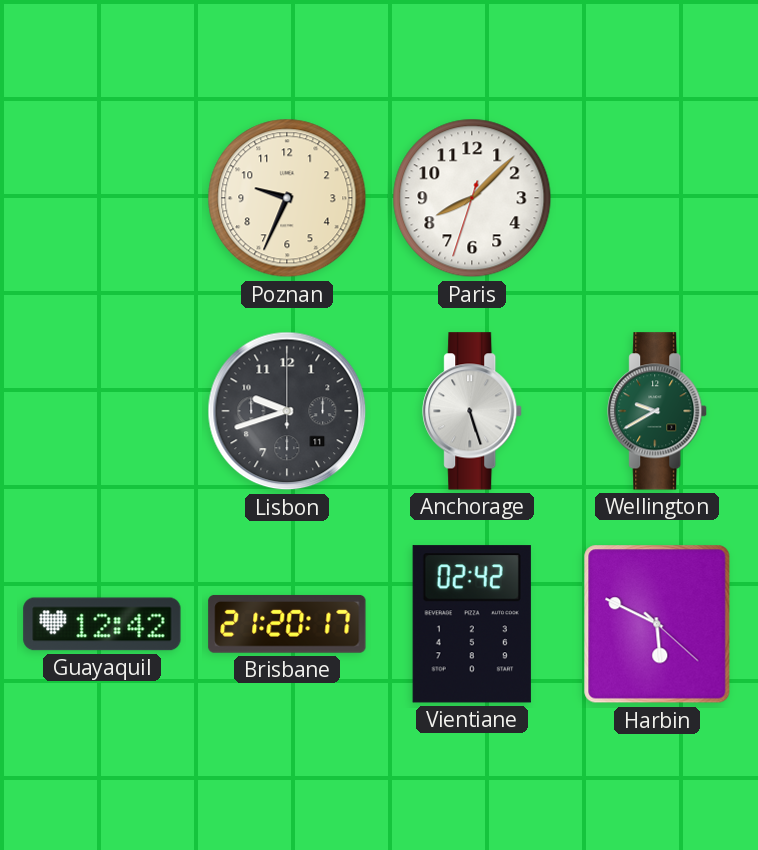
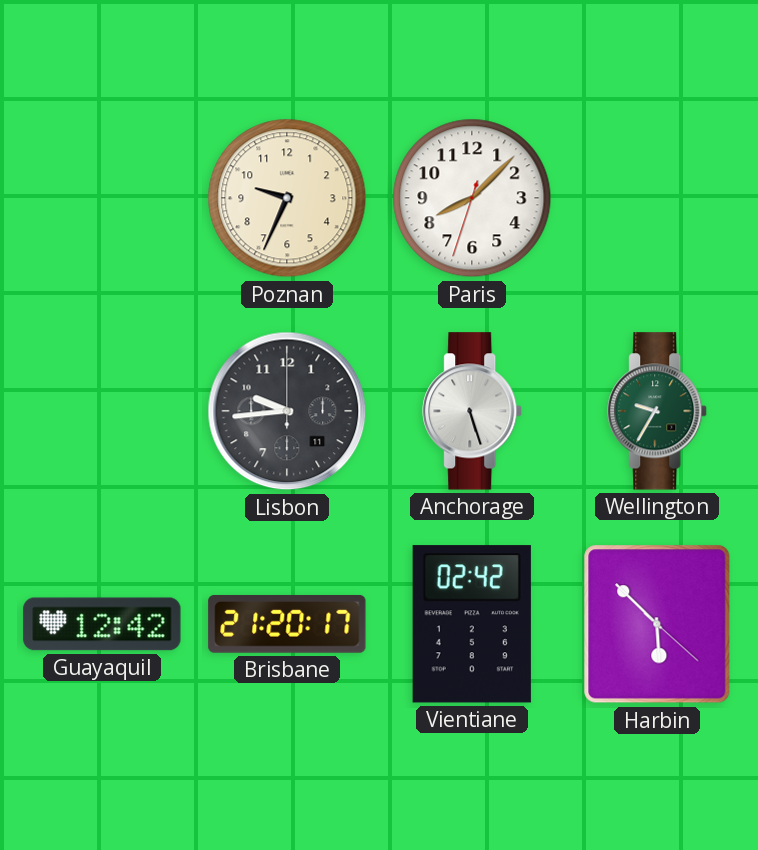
Lisbon: 9:42 -> 9:44 (287, 411)
Wellington: 9:40 -> 9:35 (658, 411)
Harbin: 5:49 -> 5:52 (657, 624)
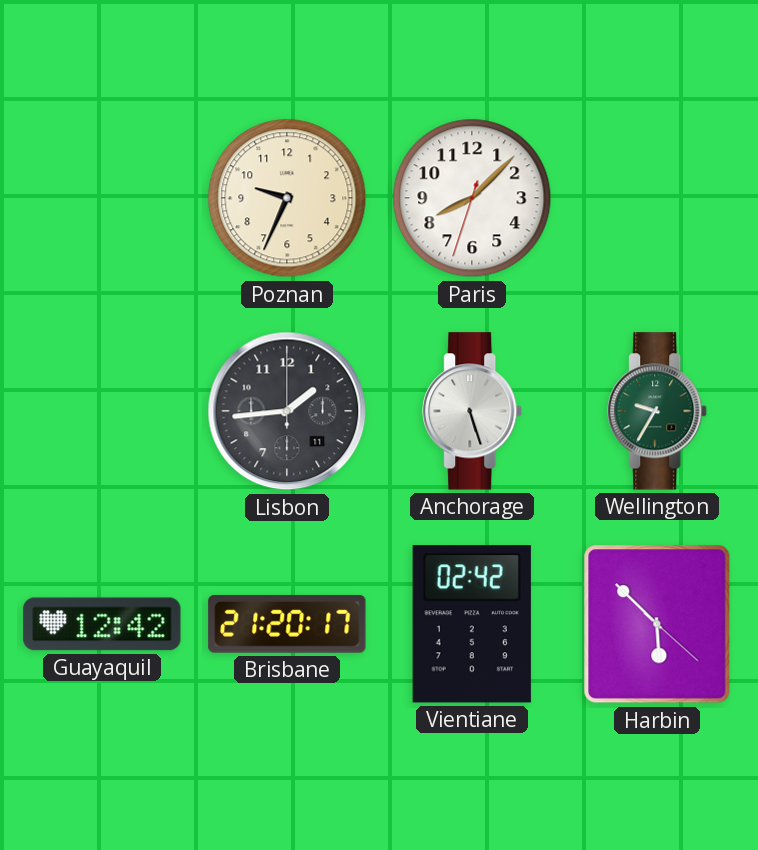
Lisbon: 9:44 -> 1:44 (287, 411)
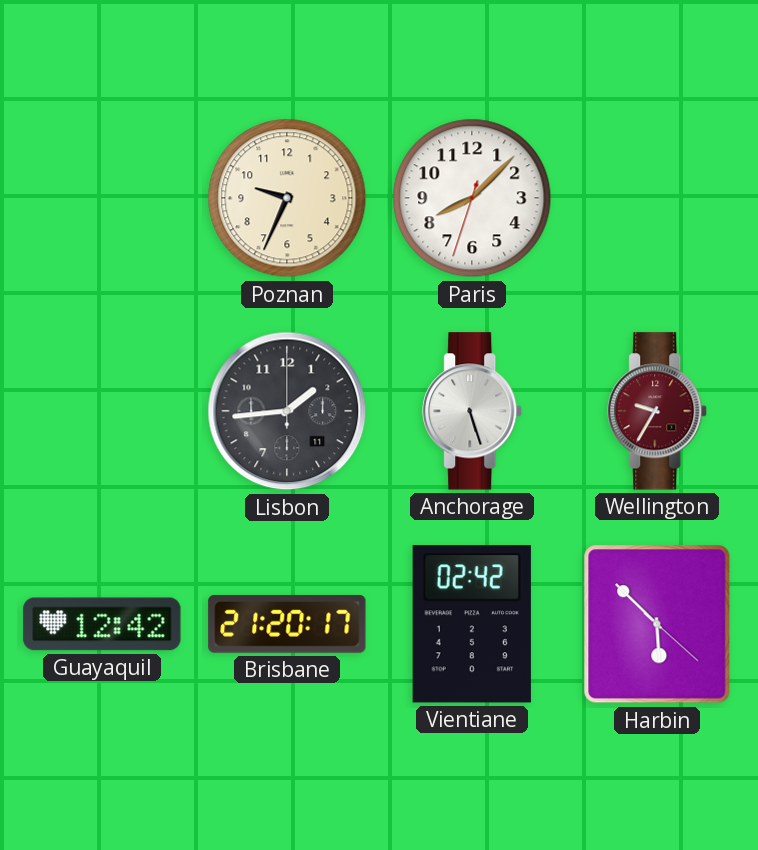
Wellington dial: green -> burgundy (658, 411)
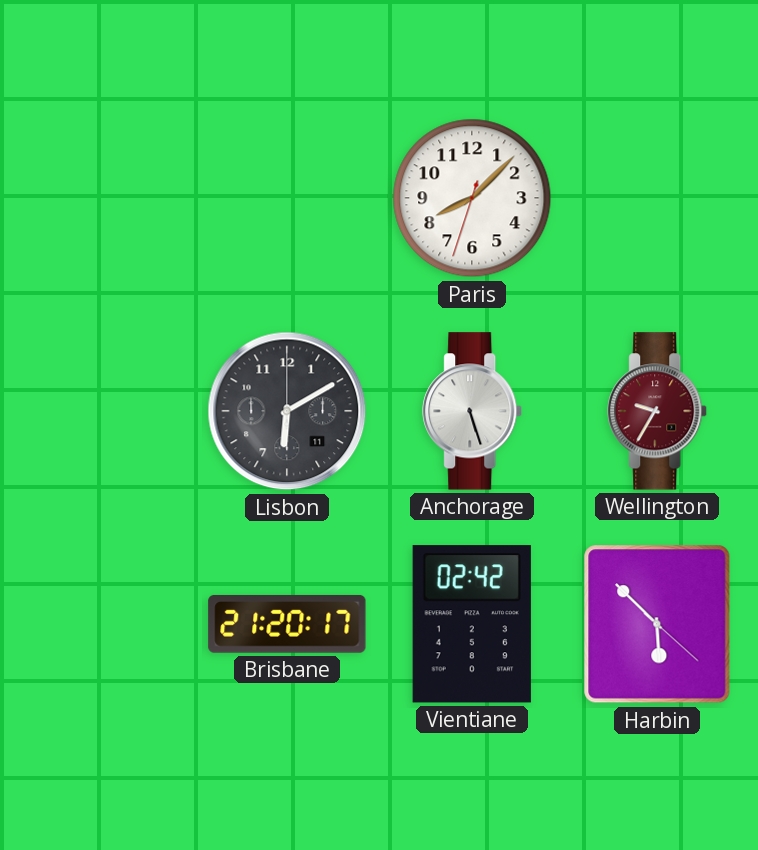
Poznan: 9:34 -> none (287, 198)
Lisbon: 1:44 -> 6:10 (287, 411)
Guayaquil: 12:42 -> none (102, 624)
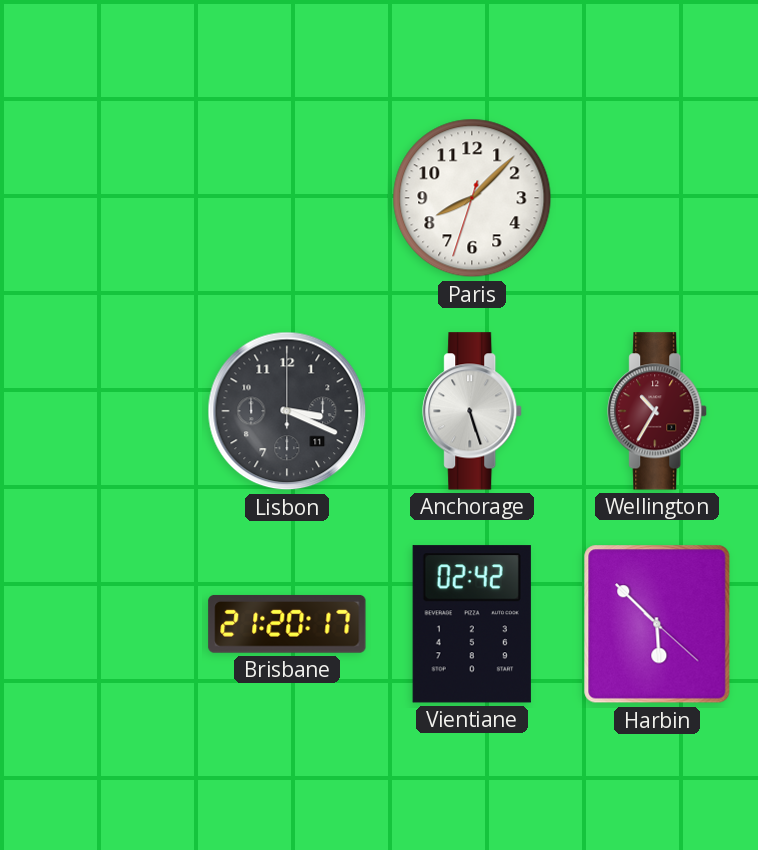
Lisbon: 6:10 -> 3:19 (287, 411)
Wellington: 9:35 -> 10:35 (658, 411)
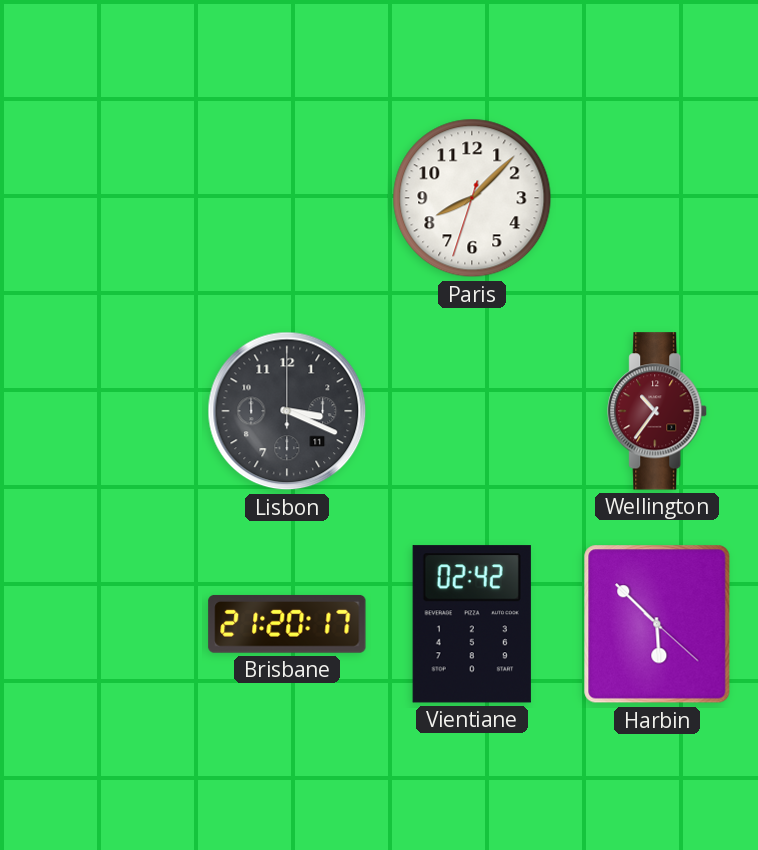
Anchorage: 5:27 -> none (473, 411)
Wellington: 10:35 -> 10:36 (658, 411)
